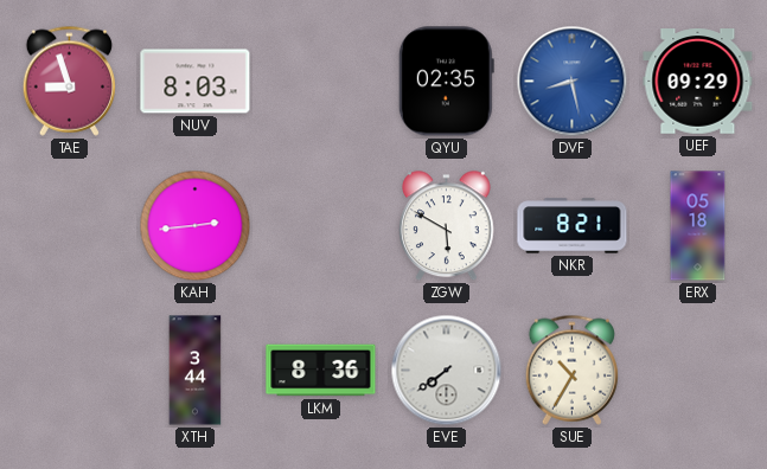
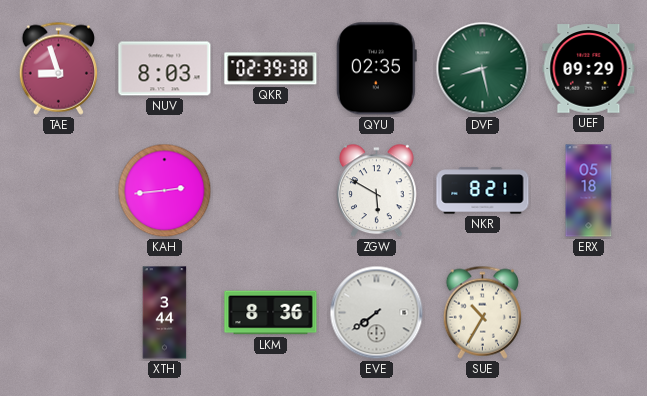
QKR: none -> 02:39 (271, 69)
DVF dial: blue -> green (483, 69)
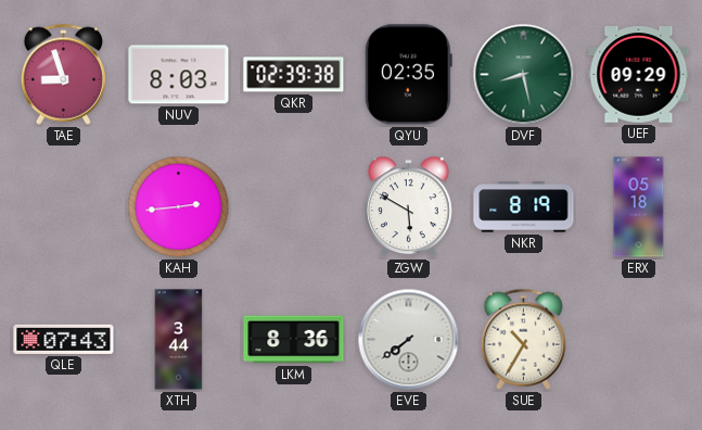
NKR: 8:21 -> 8:19 (524, 207)
QLE: none -> 07:43 (64, 339)
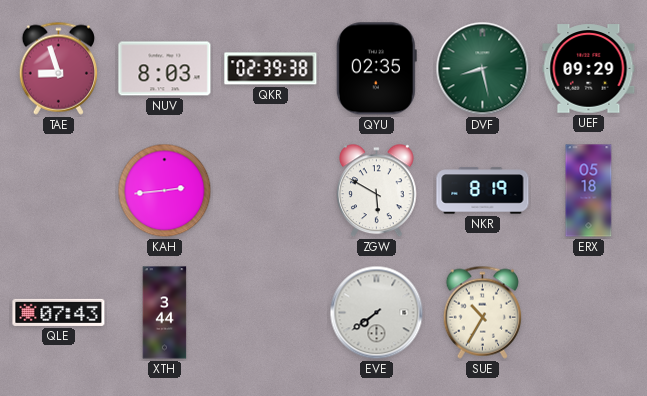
LKM: 8:36 -> none (294, 340)
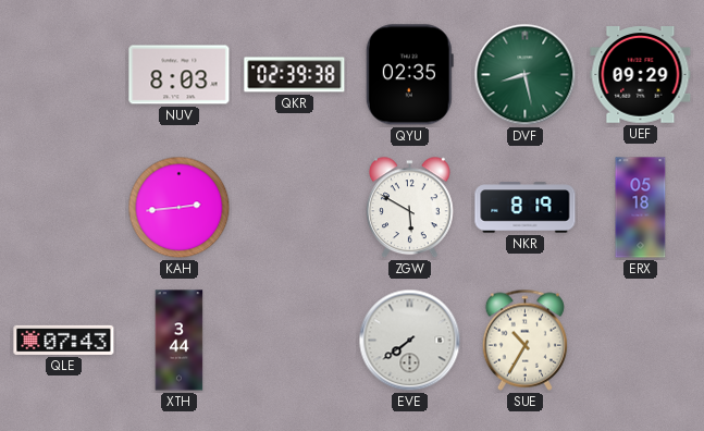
TAE: 8:57 -> none (58, 68)
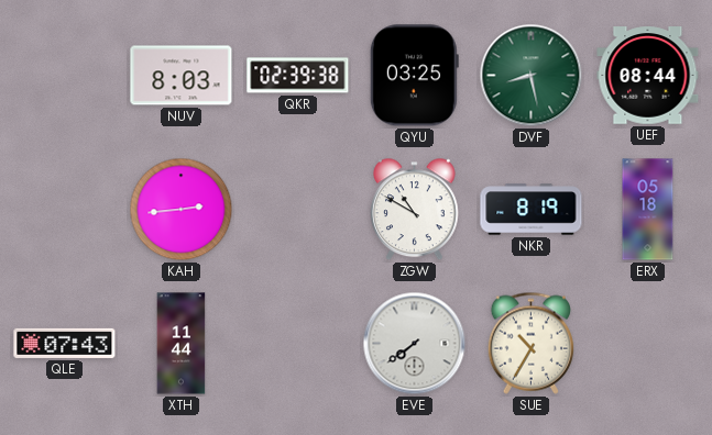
QYU: 02:35 -> 03:25 (414, 76)
UEF: 09:29 -> 08:44 (648, 76)
ZGW: 5:50 -> 10:50 (415, 210)
XTH: 3:44 -> 11:44 (182, 344)
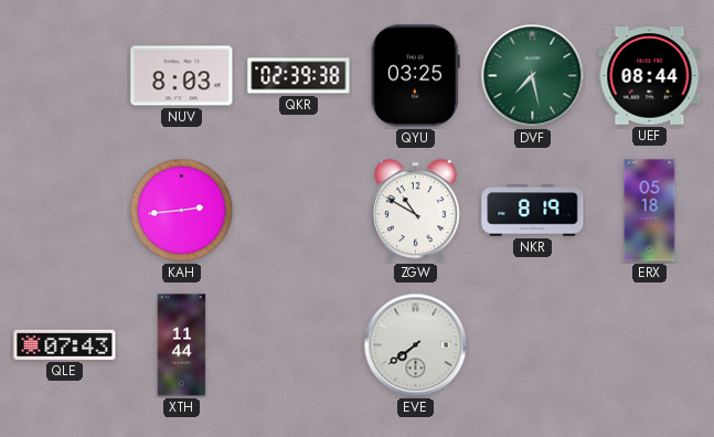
DVF: 8:28 -> 7:28 (533, 76)
SUE: 10:35 -> none (530, 343)
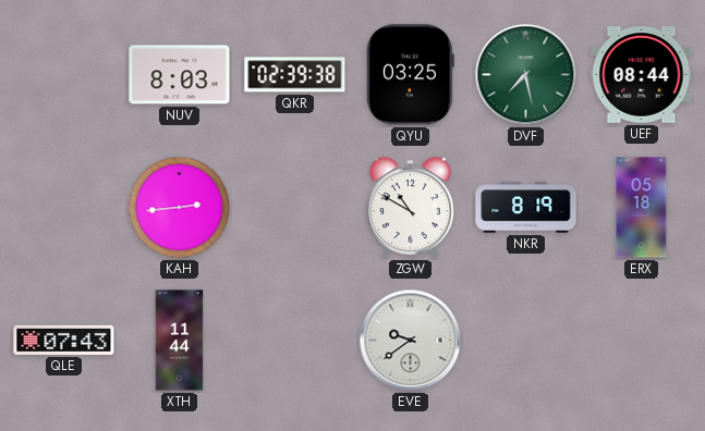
EVE: 7:39 -> 9:39 (411, 341)
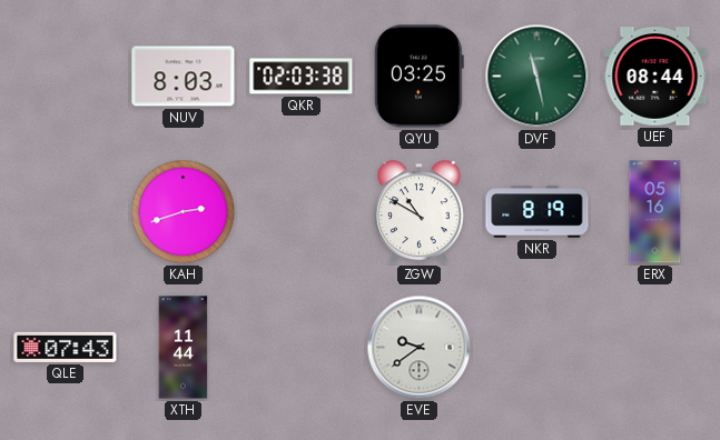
QKR: 02:39 -> 02:03 (302, 77)
DVF: 7:28 -> 11:28 (537, 77)
KAH: 2:44 -> 2:42 (184, 212)
ERX: 05:18 -> 05:16 (655, 212)
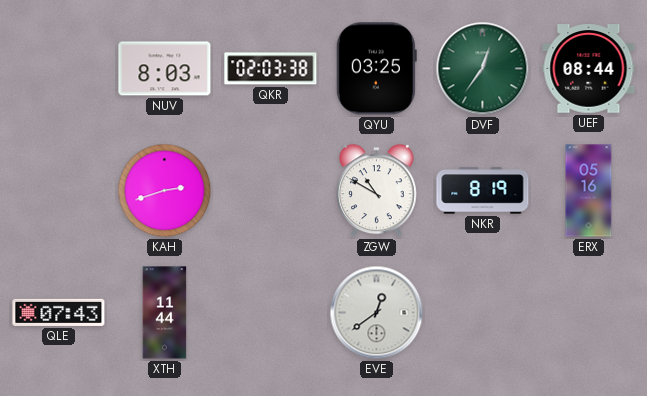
DVF: 11:28 -> 12:36 (483, 69)
EVE: 9:39 -> 12:39 (377, 313)
